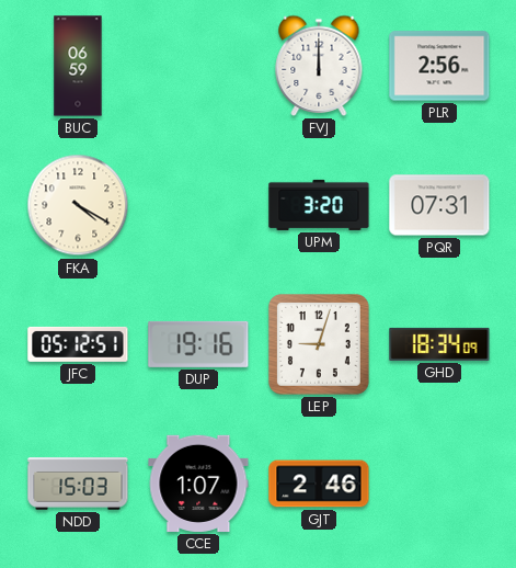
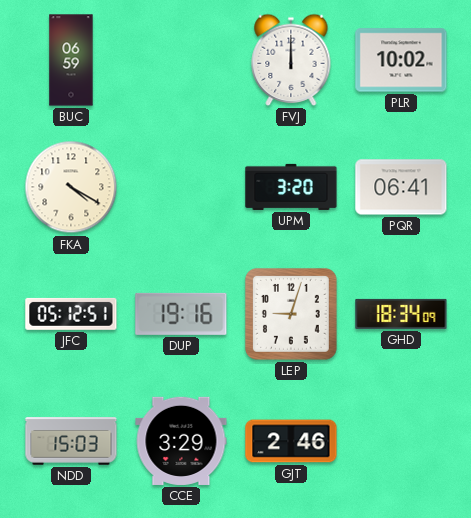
PLR: 2:56 -> 10:02 (401, 60)
PQR: 07:31 -> 06:41 (401, 187)
CCE: 1:07 -> 3:29 (181, 441)
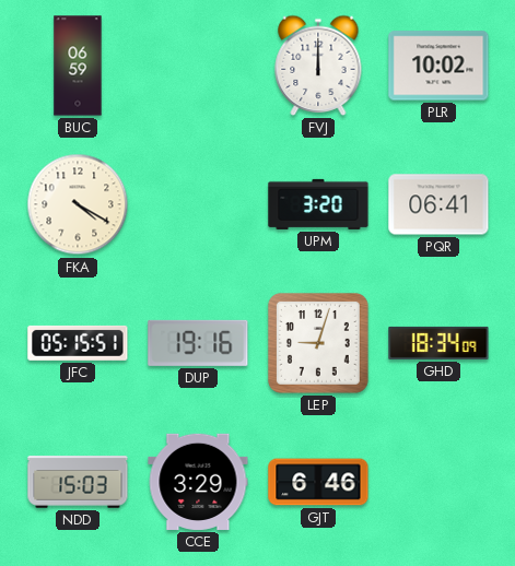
JFC: 05:12 -> 05:15 (78, 343)
GJT: 2:46 -> 6:46 (318, 482)
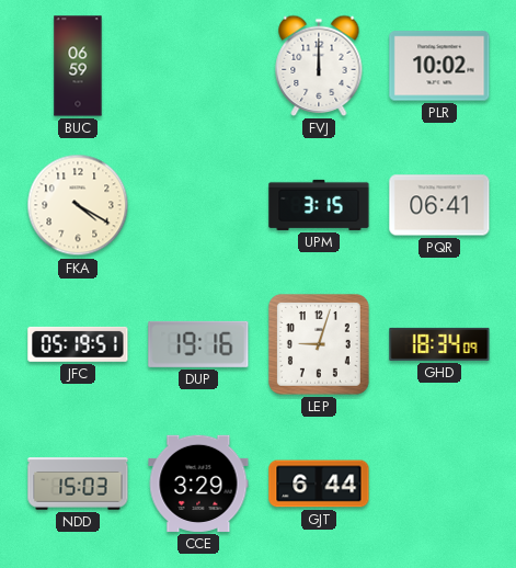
UPM: 3:20 -> 3:15 (319, 205)
JFC: 05:15 -> 05:19 (78, 344)
GJT: 6:46 -> 6:44 (319, 484)
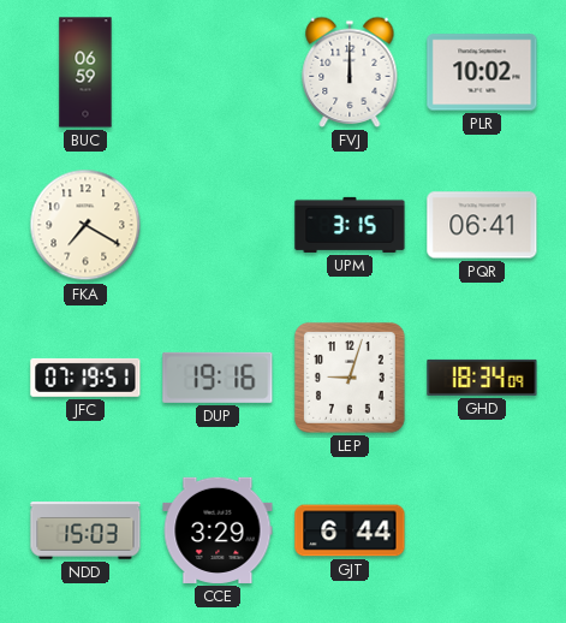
FKA: 4:20 -> 7:20 (85, 225)
JFC: 05:19 -> 07:19 (85, 378)
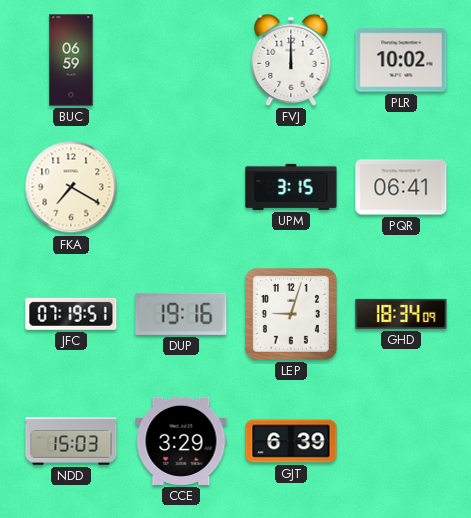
GJT: 6:44 -> 6:39 (291, 441)
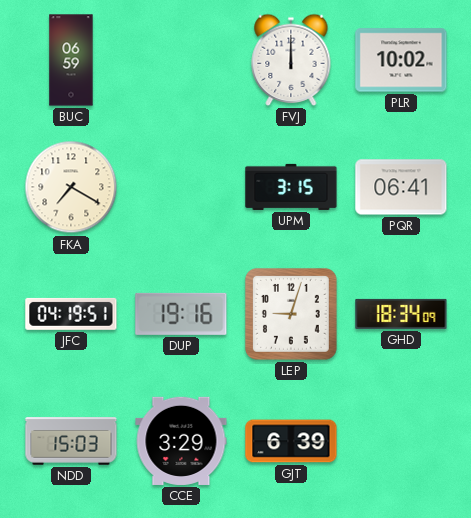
JFC: 07:19 -> 04:19 (71, 314)
